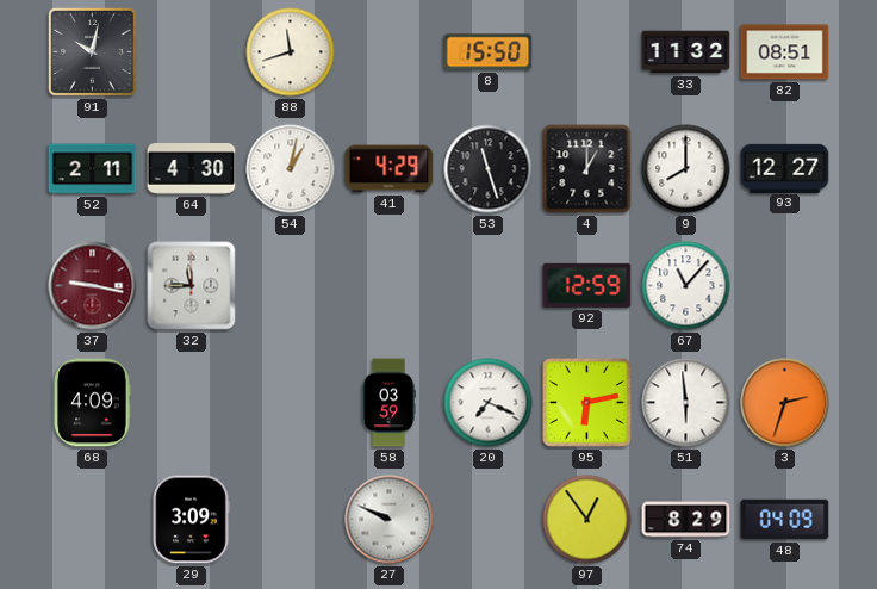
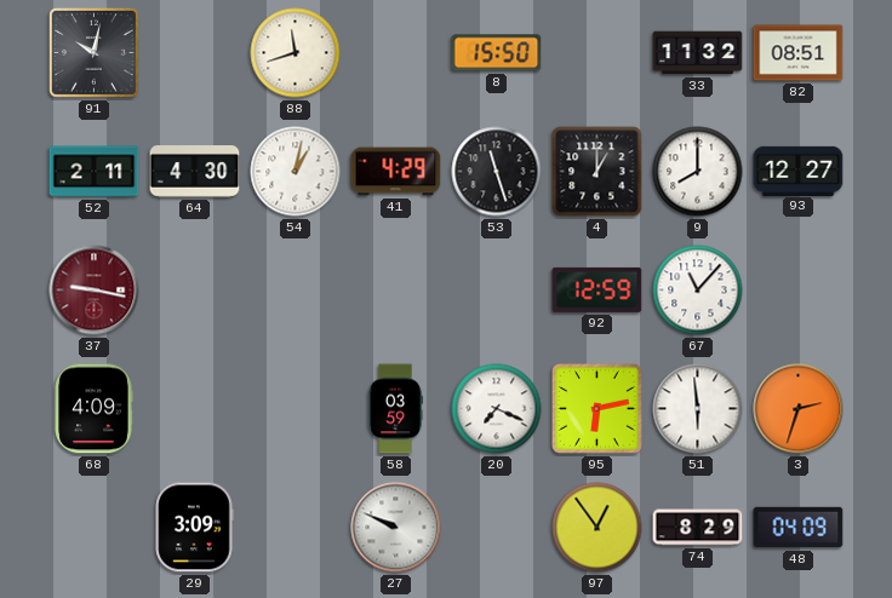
32: 11:45 -> none (192, 286)
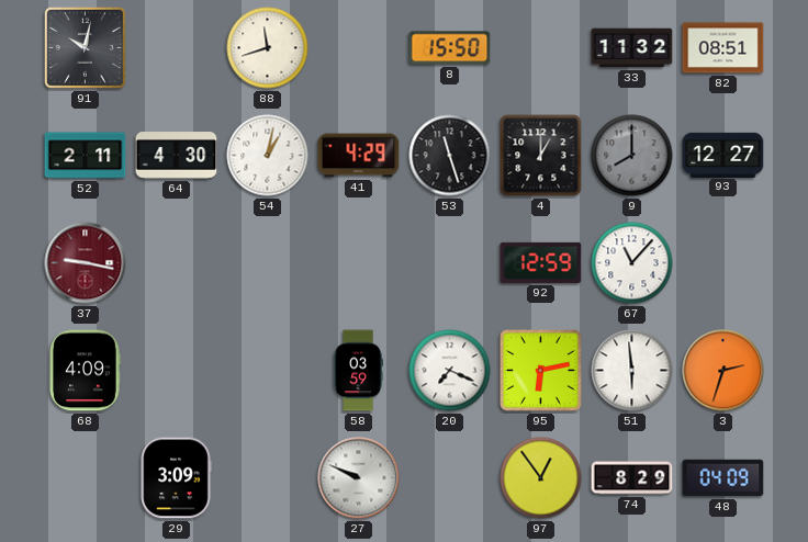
9 dial: white -> grey (632, 156)
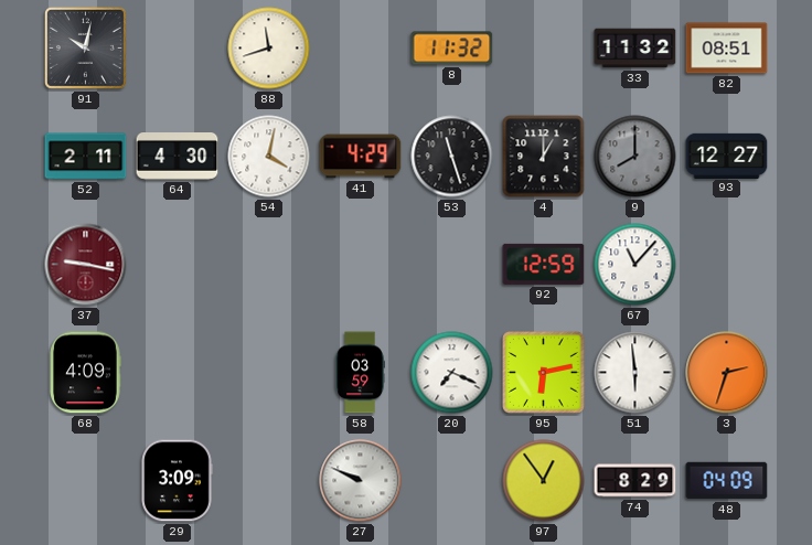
8: 15:50 -> 11:32 (452, 49)
54: 1:02 -> 4:02 (269, 157)
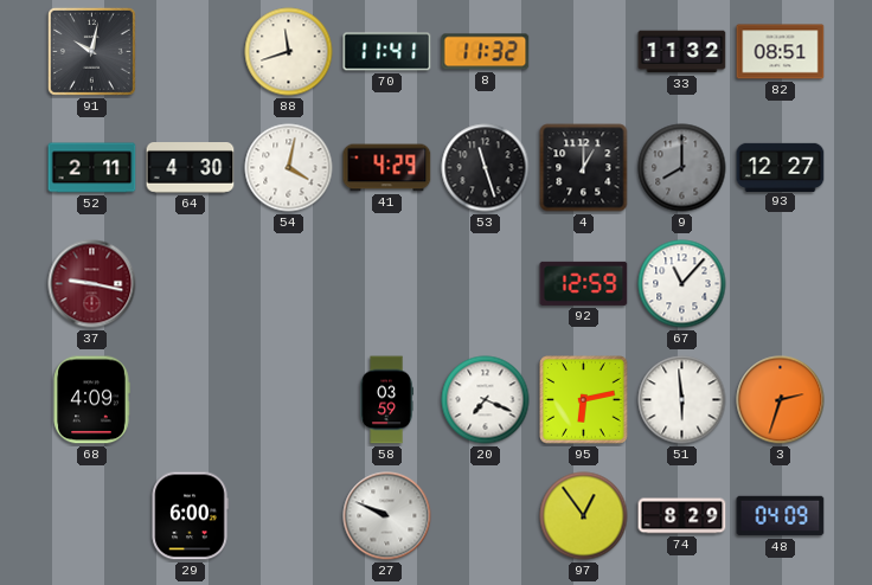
70: none -> 11:41 (387, 52)
29: 3:09 -> 6:00 (190, 516)
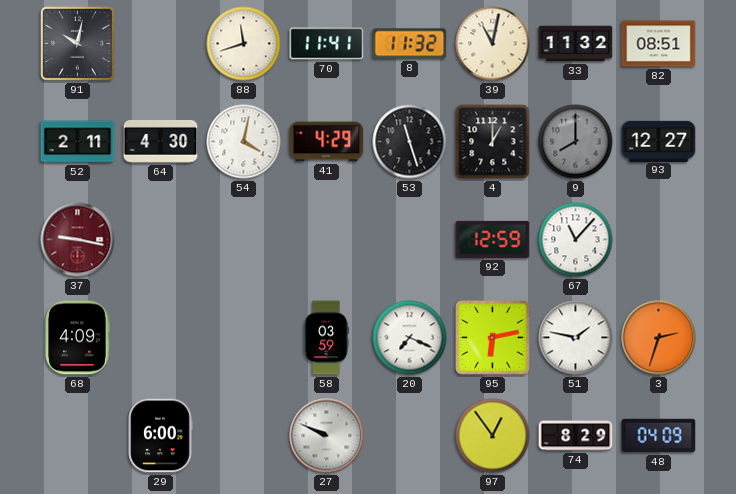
39: none -> 11:02 (493, 44)
51: 5:59 -> 1:47 (576, 338)
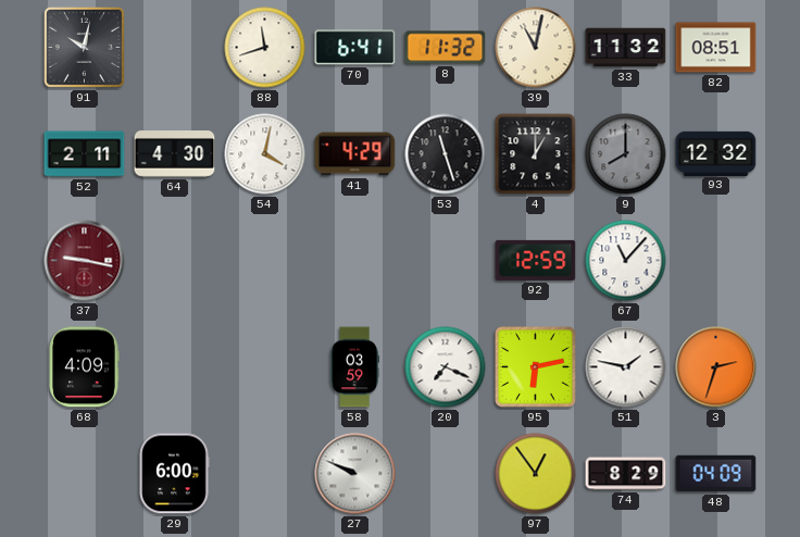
70: 11:41 -> 6:41 (355, 48)
93: 12:27 -> 12:32 (716, 153)
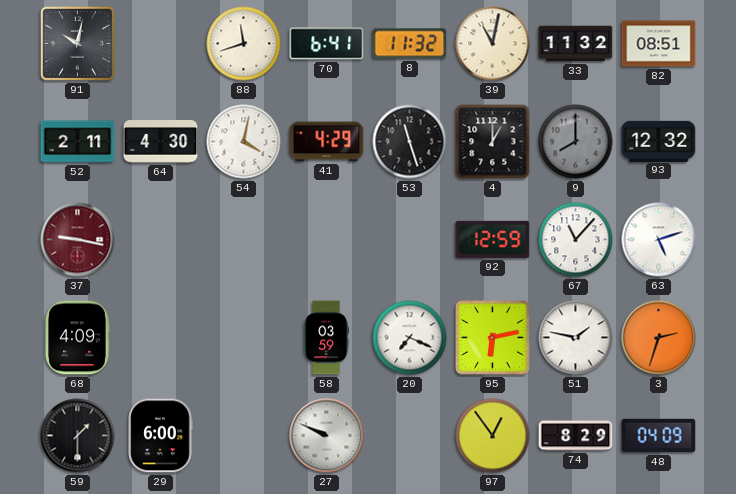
63: none -> 5:12 (659, 240)
59: none -> 1:30 (78, 436)
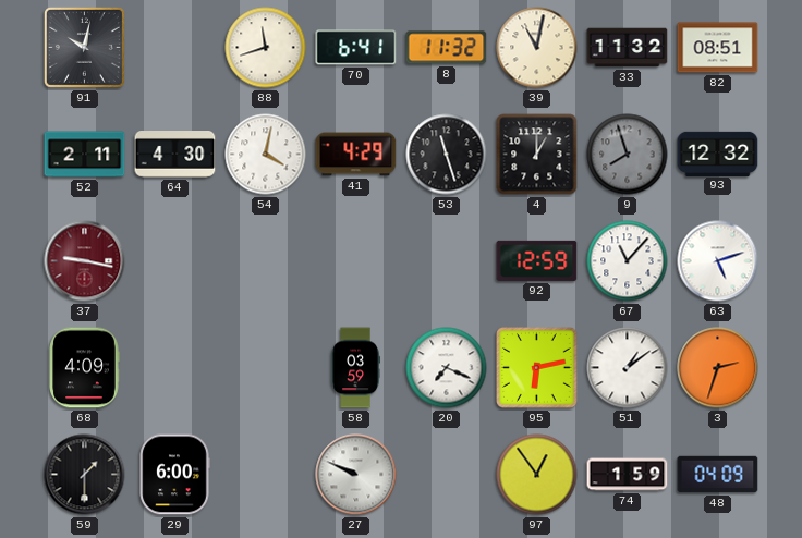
9: 8:00 -> 7:57 (628, 155)
51: 1:47 -> 1:09 (628, 368)
74: 8:29 -> 1:59 (628, 475)
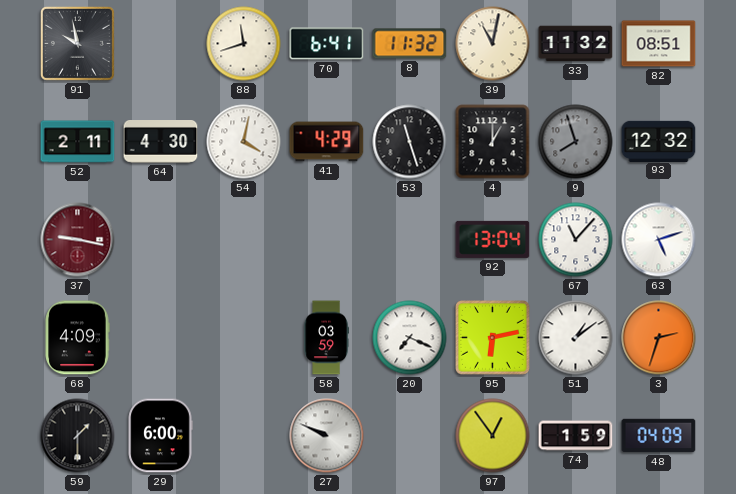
91: 10:02 -> 9:58 (77, 43)
92: 12:59 -> 13:04 (493, 239)
